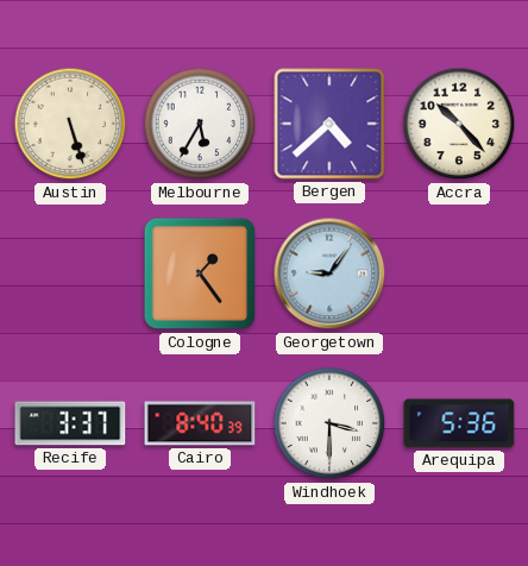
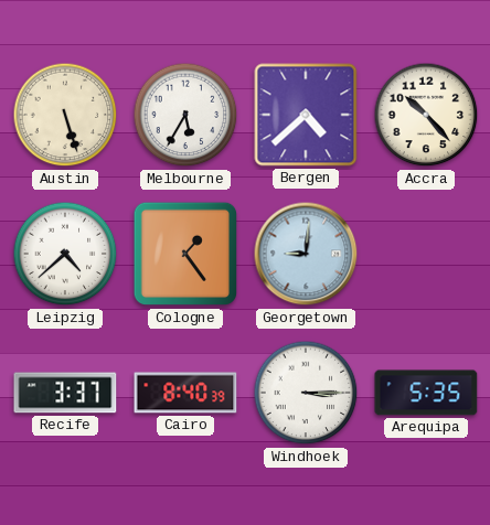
Leipzig: none -> 4:38 (65, 254)
Georgetown: 9:06 -> 9:01 (306, 254)
Windhoek: 3:30 -> 3:15 (306, 393)
Arequipa: 5:36 -> 5:35 (426, 393)
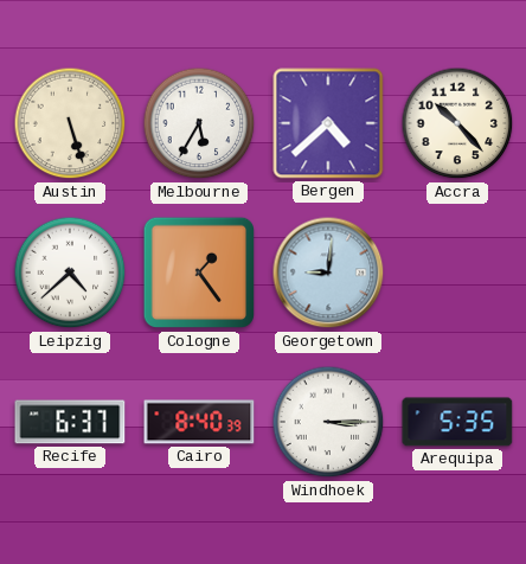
Recife: 3:37 -> 6:37 (70, 422)
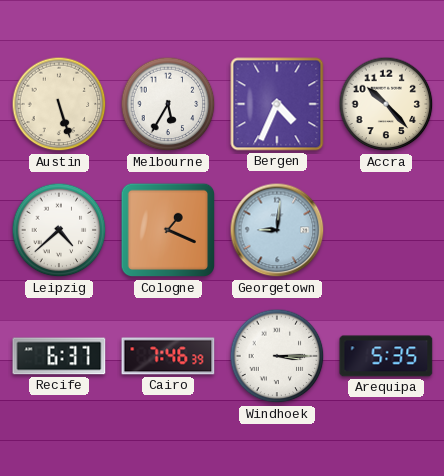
Bergen: 4:38 -> 4:34 (277, 104)
Cologne: 1:24 -> 1:19 (168, 230)
Cairo: 8:40 -> 7:46 (168, 356)
